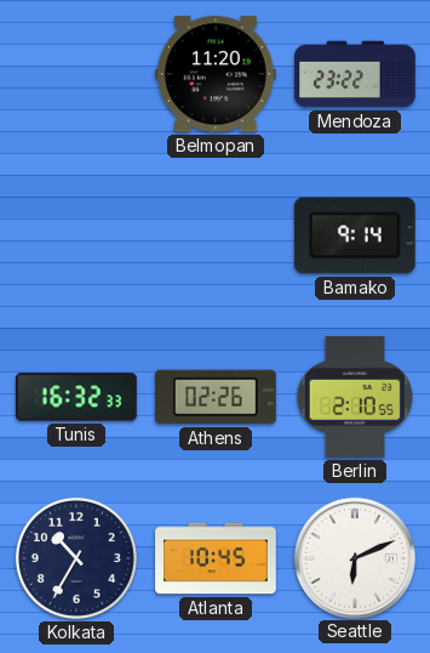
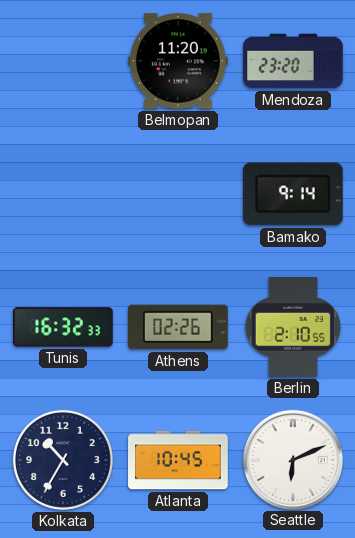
Mendoza: 23:22 -> 23:20 (293, 61)
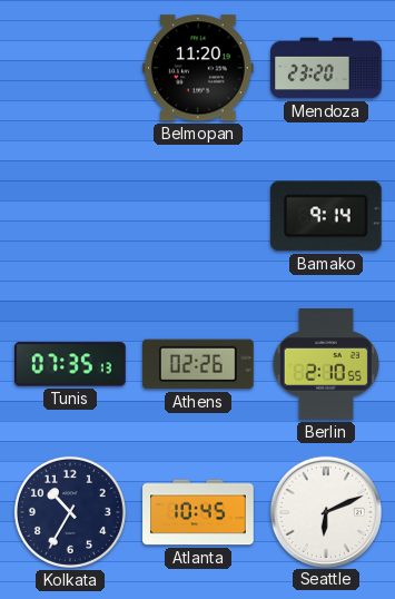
Tunis: 16:32 -> 07:35 (70, 364)
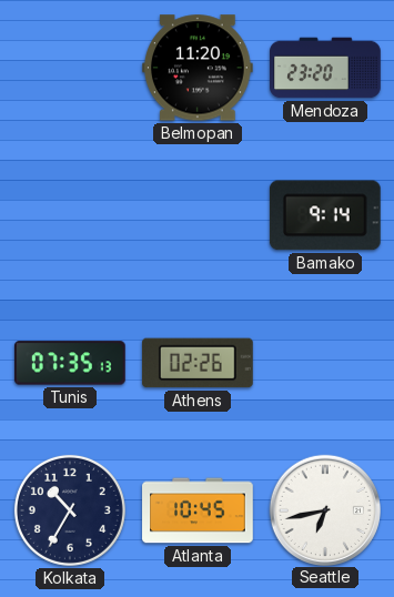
Berlin: 2:10 -> none (326, 364)
Seattle: 6:11 -> 6:43 (324, 509)
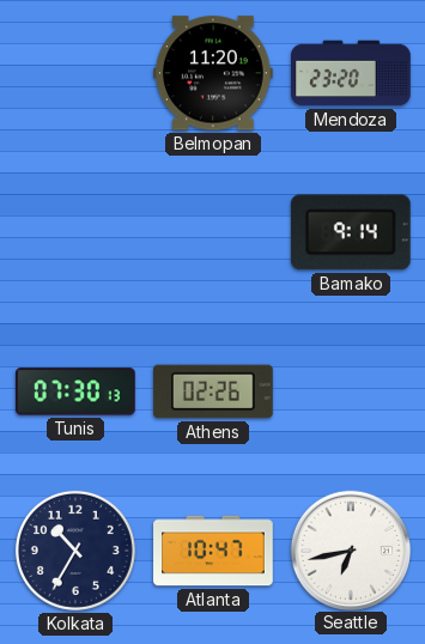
Tunis: 07:35 -> 07:30 (75, 391)
Atlanta: 10:45 -> 10:47 (213, 551)
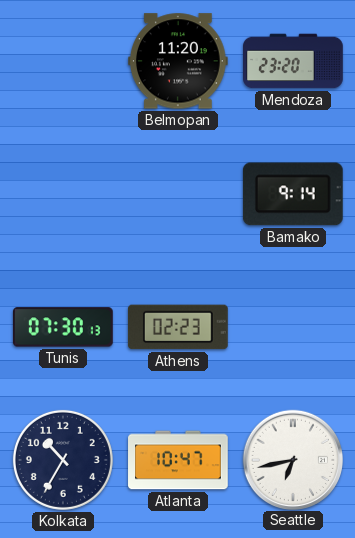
Athens: 02:26 -> 02:23 (178, 327)
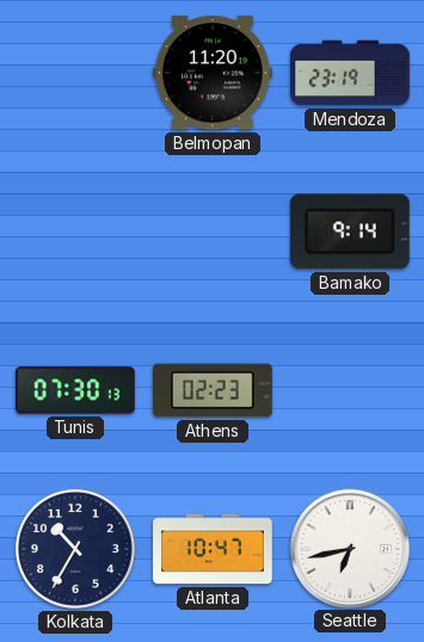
Mendoza: 23:20 -> 23:19 (350, 73)
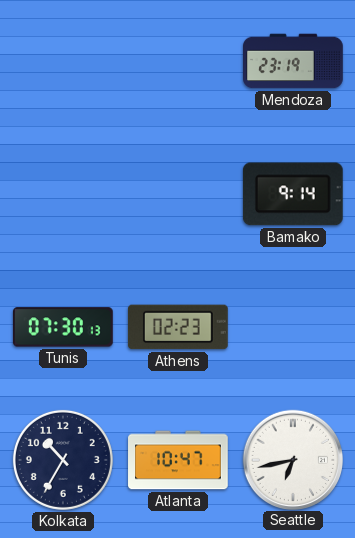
Belmopan: 11:20 -> none (213, 73)
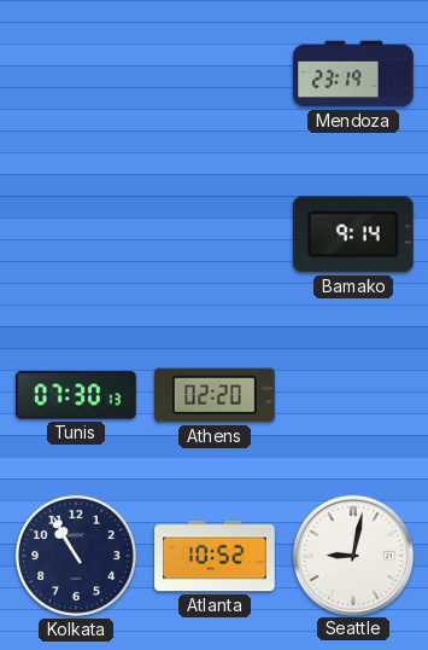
Athens: 02:23 -> 02:20 (215, 395)
Kolkata: 10:35 -> 10:55 (76, 556)
Atlanta: 10:47 -> 10:52 (215, 556)
Seattle: 6:43 -> 9:02 (352, 555)
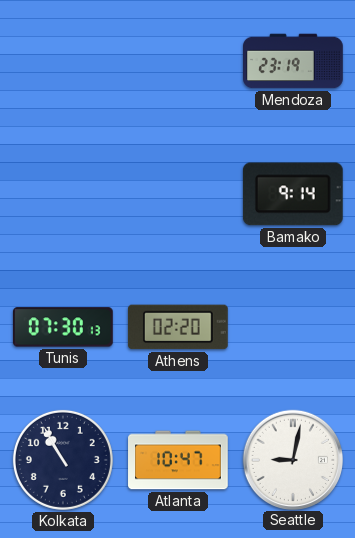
Atlanta: 10:52 -> 10:47 (178, 460)
